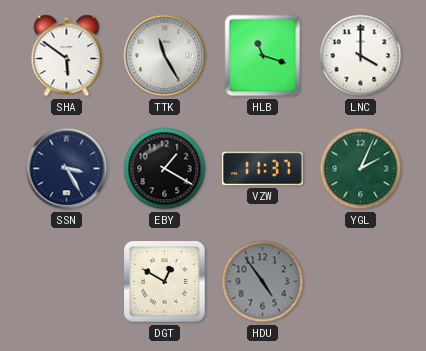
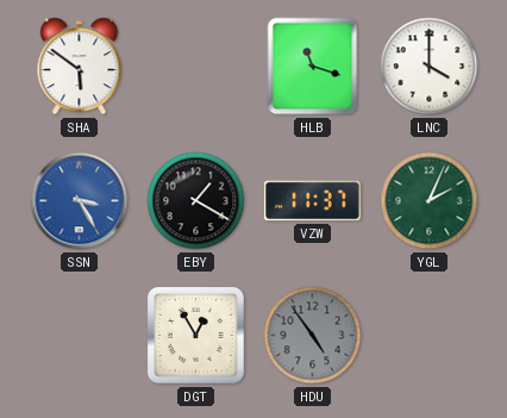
TTK: 11:25 -> none (165, 56)
SSN dial: navy -> blue (80, 201)
DGT: 12:50 -> 12:55 (196, 336)
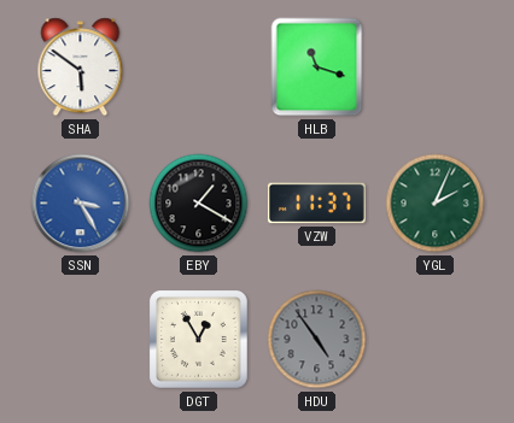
LNC: 4:00 -> none (430, 67)
